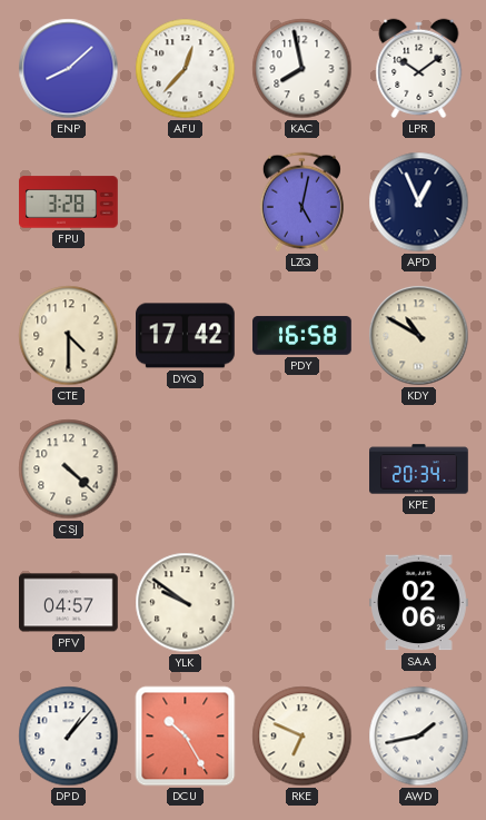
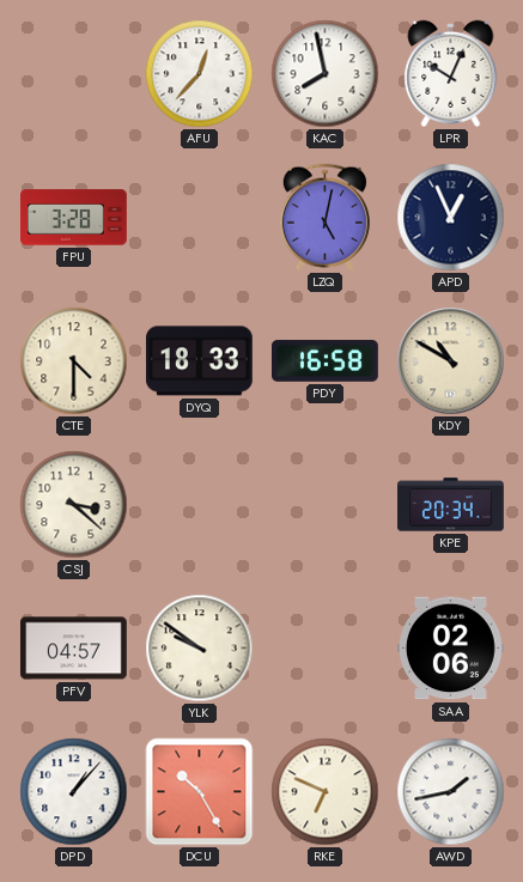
ENP: 8:08 -> none (69, 69)
LPR: 10:09 -> 10:04 (451, 73)
DYQ: 17:42 -> 18:33 (200, 361)
CSJ: 4:22 -> 3:22 (74, 505)
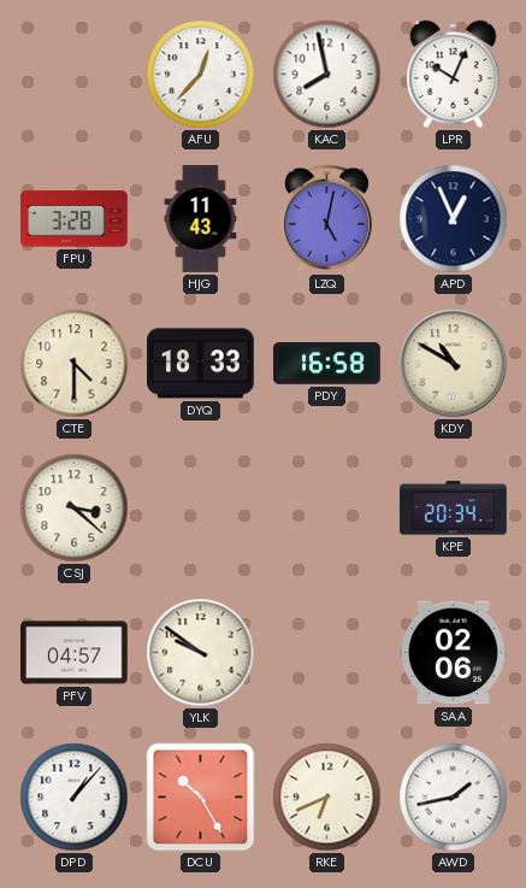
HJG: none -> 11:43 (201, 219)
RKE: 6:49 -> 6:41 (327, 798)
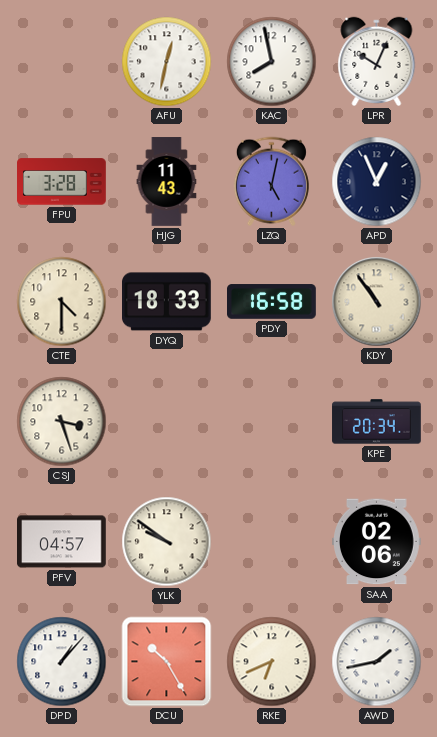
AFU: 12:37 -> 12:32 (167, 62)
KDY: 10:50 -> 10:54 (377, 302)
CSJ: 3:22 -> 3:27 (62, 422)
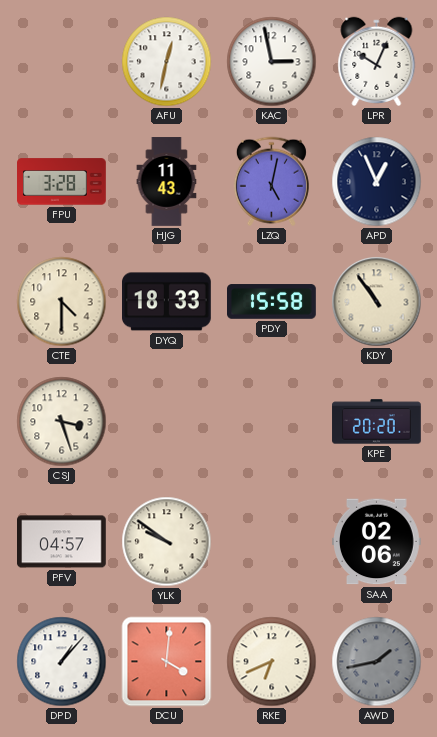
KAC: 7:58 -> 2:58 (272, 62)
PDY: 16:58 -> 15:58 (272, 302)
KPE: 20:34 -> 20:20 (377, 422)
DCU: 10:25 -> 4:01 (167, 662)
AWD dial: white -> grey (377, 662)
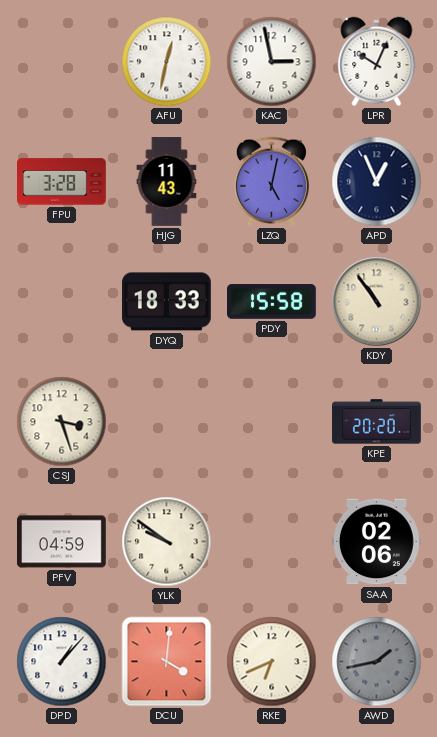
CTE: 4:30 -> none (62, 302)
PFV: 04:57 -> 04:59 (62, 542)
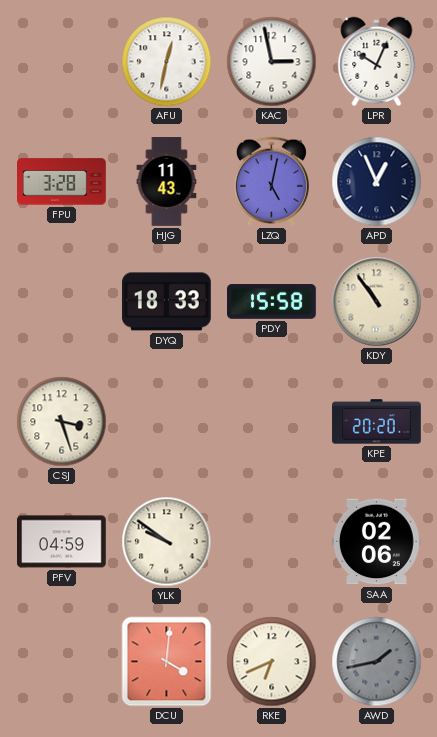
DPD: 1:07 -> none (62, 662)
